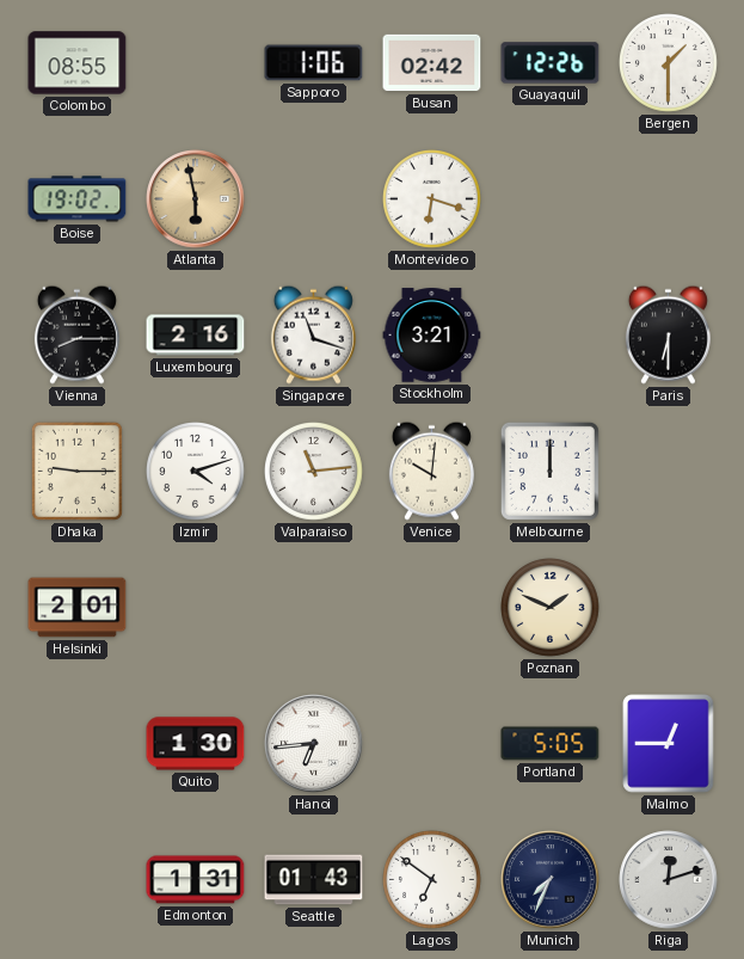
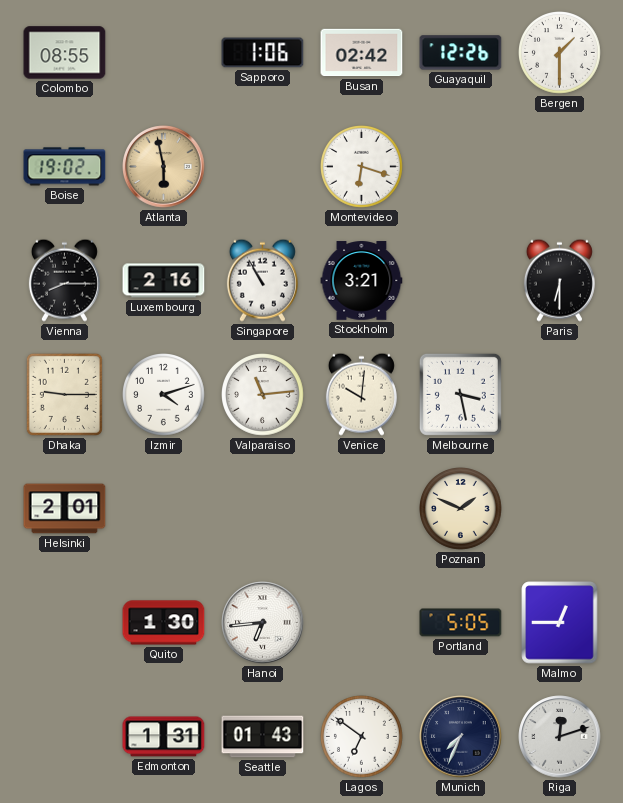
Singapore: 11:18 -> 10:55 (262, 280)
Melbourne: 12:00 -> 3:28 (460, 394)
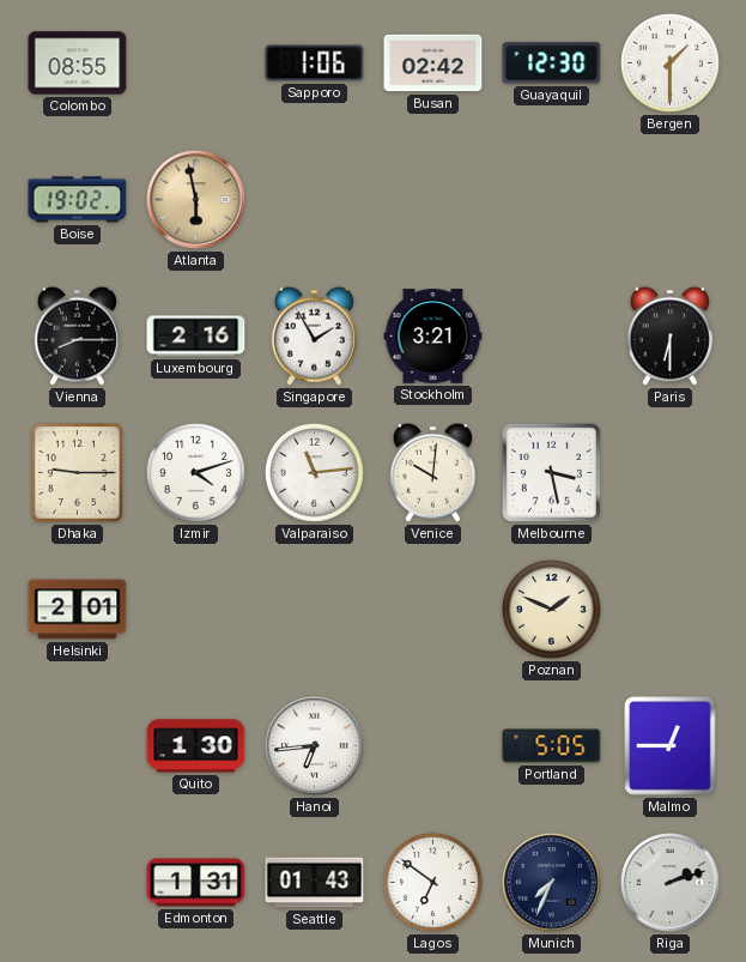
Guayaquil: 12:26 -> 12:30 (552, 63)
Montevideo: 6:18 -> none (362, 167)
Singapore: 10:55 -> 1:55 (314, 335)
Riga: 12:12 -> 2:12 (671, 883)
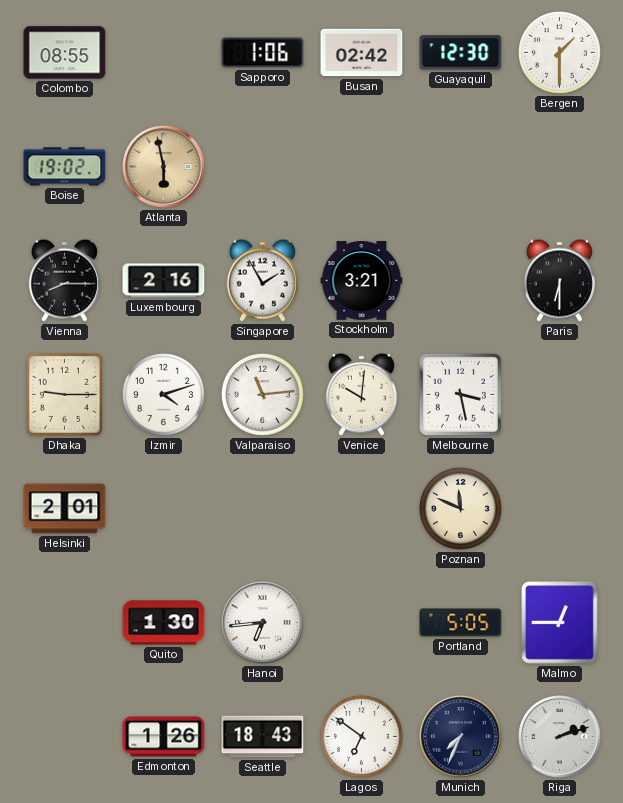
Poznan: 1:49 -> 11:49 (461, 509)
Edmonton: 1:31 -> 1:26 (164, 737)
Seattle: 01:43 -> 18:43 (263, 737)
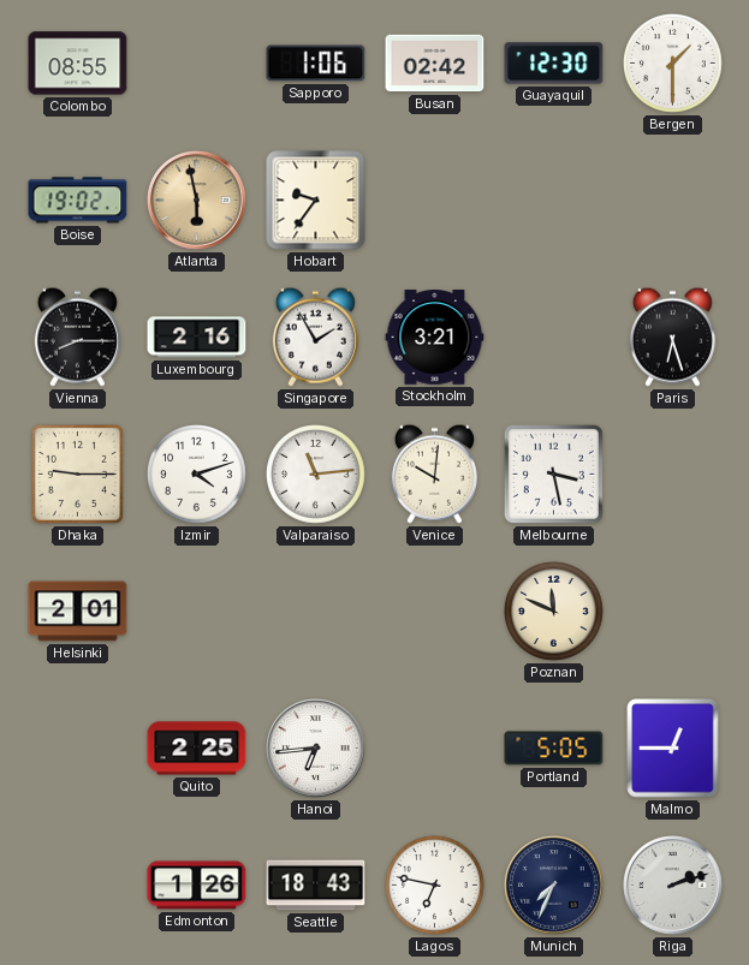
Hobart: none -> 9:36 (316, 201)
Paris: 6:30 -> 6:27 (672, 336)
Quito: 1:30 -> 2:25 (197, 749)
Lagos: 6:51 -> 6:47 (435, 886)
